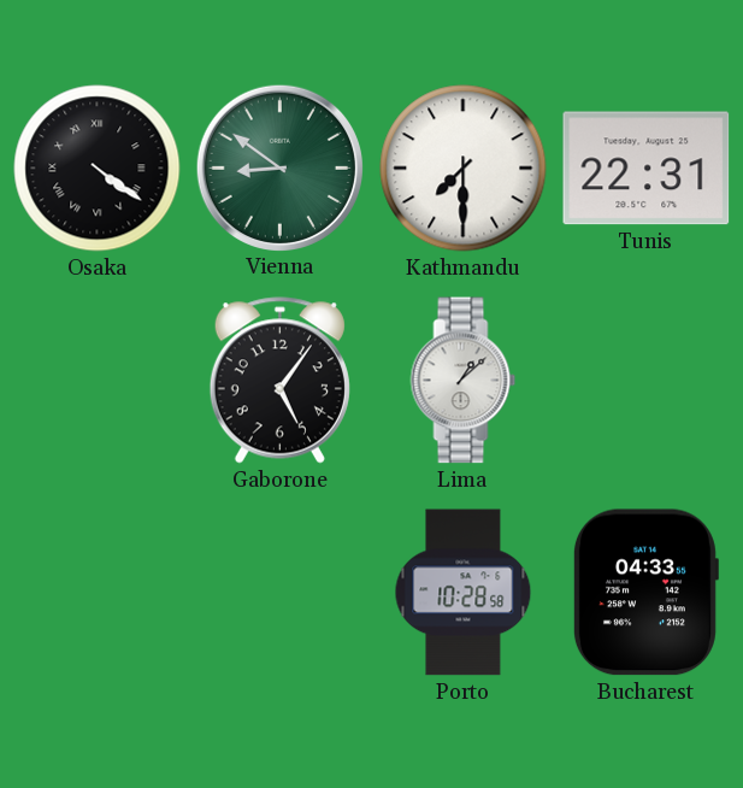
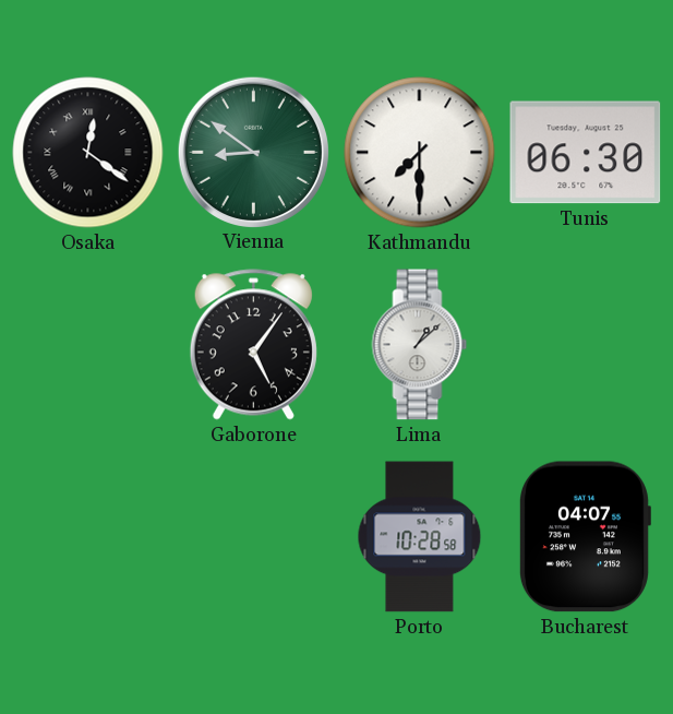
Osaka: 4:21 -> 12:21 (88, 153)
Tunis: 22:31 -> 06:30 (586, 153)
Bucharest: 04:33 -> 04:07 (585, 537)
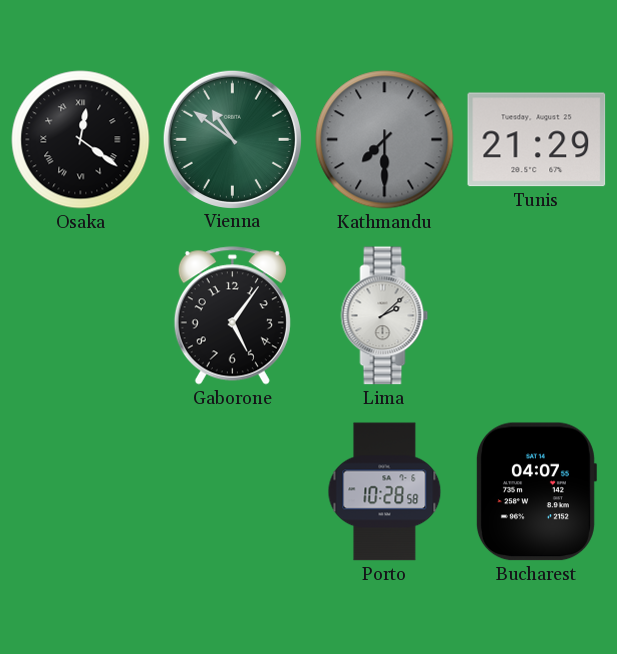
Vienna: 8:51 -> 10:51 (232, 139)
Kathmandu dial: white -> grey (385, 140)
Tunis: 06:30 -> 21:29 (537, 140)
Lima: 1:08 -> 2:08 (385, 316)
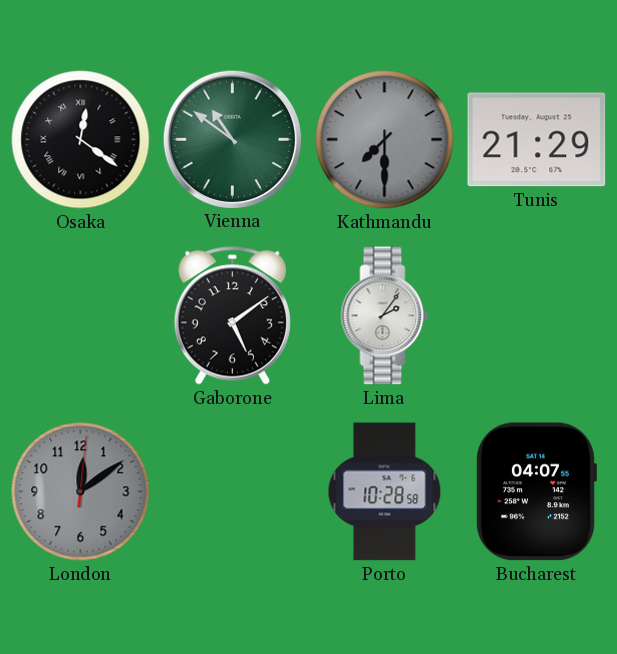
Gaborone: 5:06 -> 5:09 (232, 316)
Lima: 2:08 -> 2:06 (385, 316)
London: none -> 12:09 (81, 492)
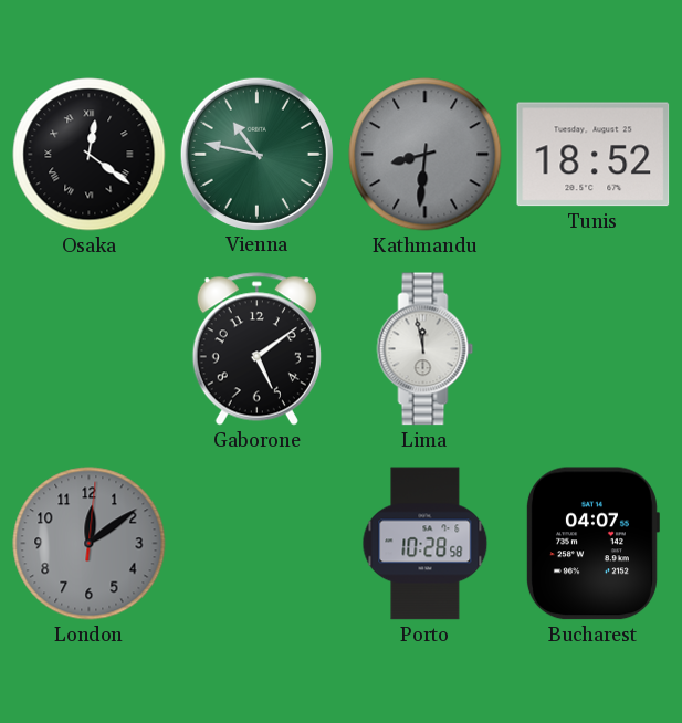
Vienna: 10:51 -> 10:47 (256, 154)
Kathmandu: 7:30 -> 8:31 (426, 155)
Tunis: 21:29 -> 18:52 (594, 155)
Lima: 2:06 -> 11:58 (426, 349)
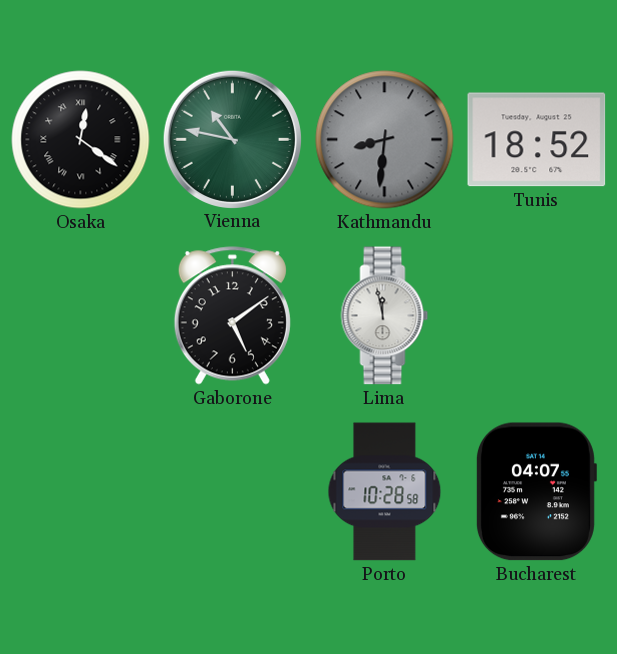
London: 12:09 -> none (90, 544)
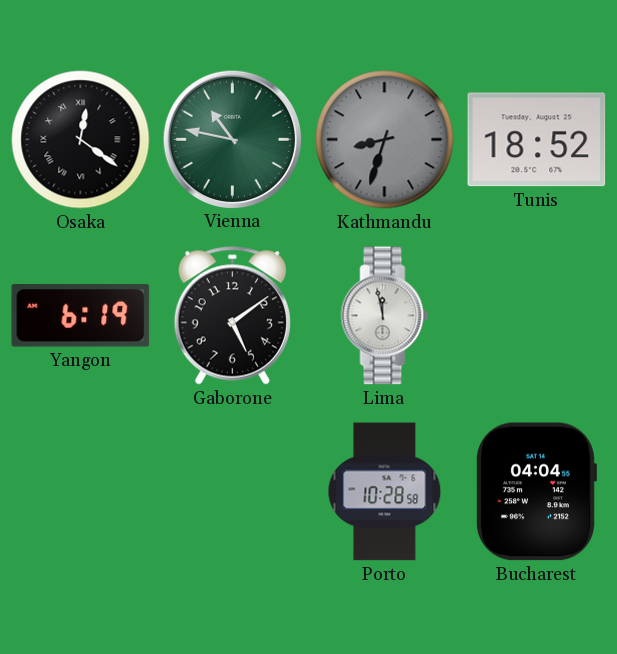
Kathmandu: 8:31 -> 8:33 (385, 140)
Yangon: none -> 6:19 (81, 316)
Bucharest: 04:07 -> 04:04 (536, 492)
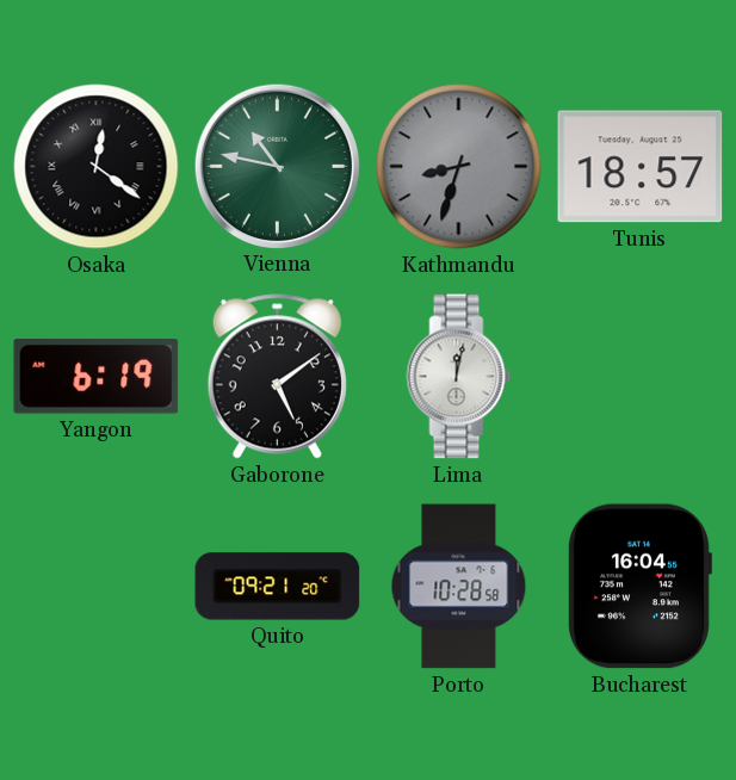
Tunis: 18:52 -> 18:57 (641, 167)
Lima: 11:58 -> 12:02 (459, 377)
Quito: none -> 09:21 (278, 587)
Bucharest: 04:04 -> 16:04 (639, 587)
